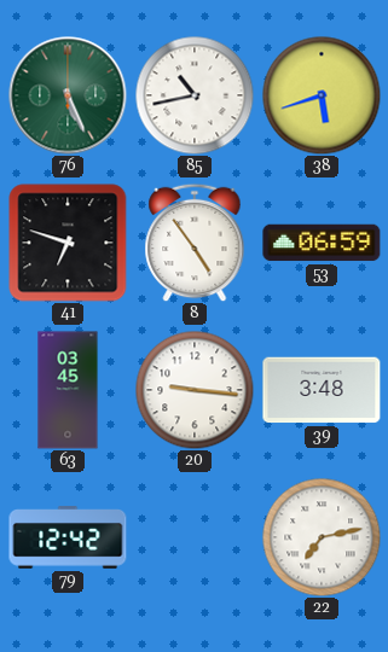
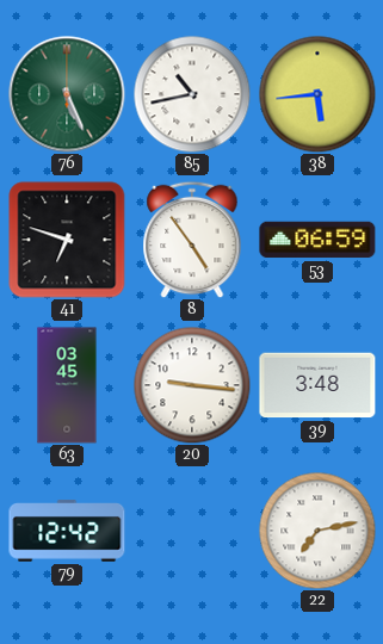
38: 5:42 -> 5:44 (317, 94)
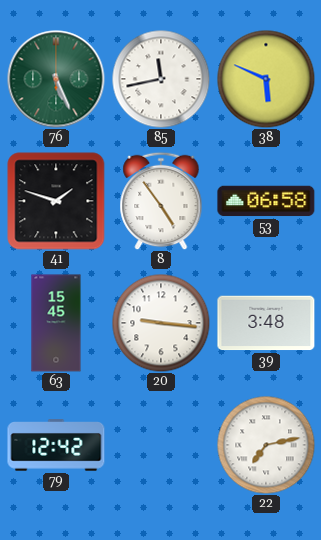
85: 10:43 -> 11:43 (161, 79)
38: 5:44 -> 5:49 (266, 79)
41: 6:48 -> 1:48 (56, 201)
53: 06:59 -> 06:58 (266, 201)
63: 03:45 -> 15:45 (56, 323)
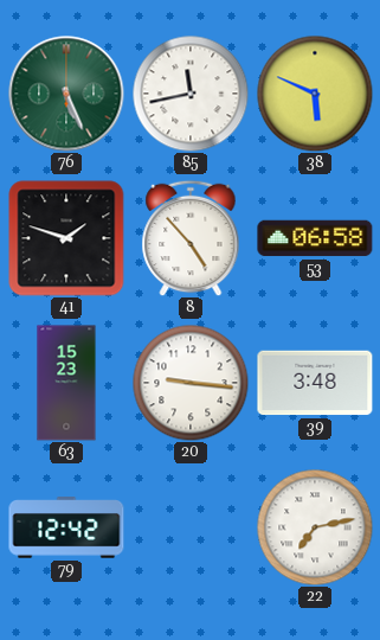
8: 4:54 -> 4:53 (191, 238)
63: 15:45 -> 15:23 (66, 383)
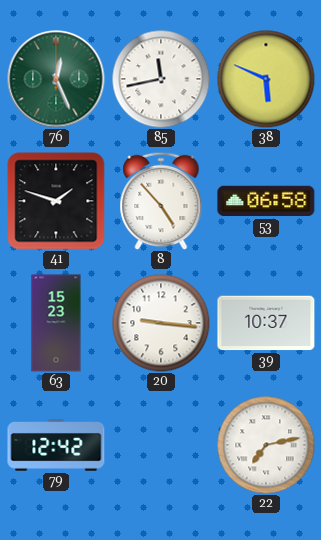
76: 5:26 -> 12:26 (56, 79)
39: 3:48 -> 10:37 (266, 323)
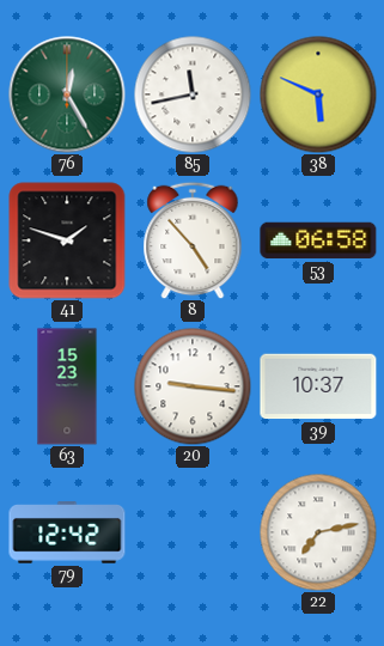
76: 12:26 -> 12:25 (67, 95)
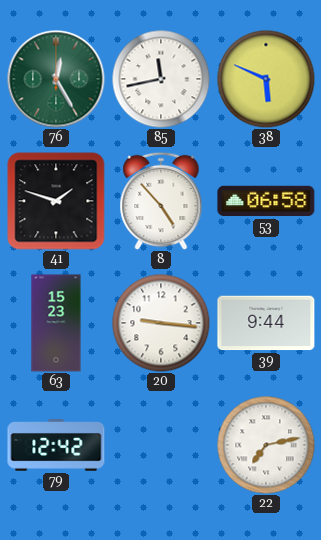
39: 10:37 -> 9:44 (266, 323)
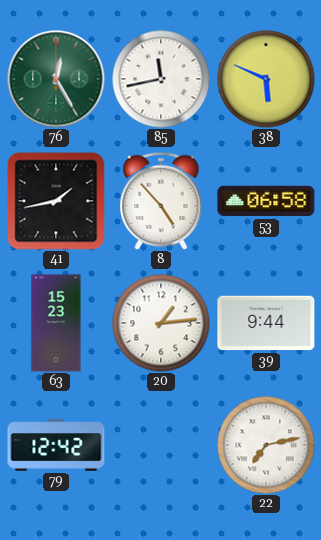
41: 1:48 -> 1:43 (56, 201)
20: 9:16 -> 1:14 (161, 323)
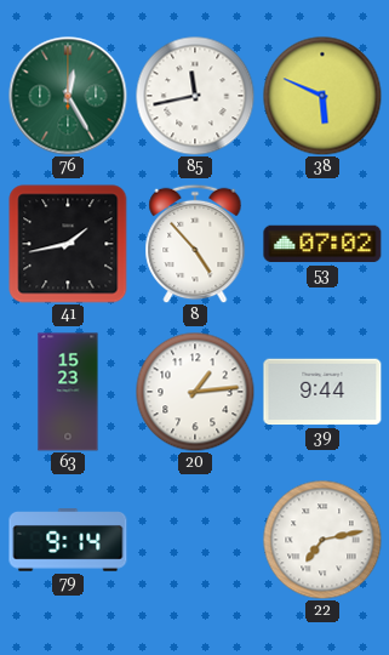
53: 06:58 -> 07:02 (322, 244)
79: 12:42 -> 9:14 (68, 540)
